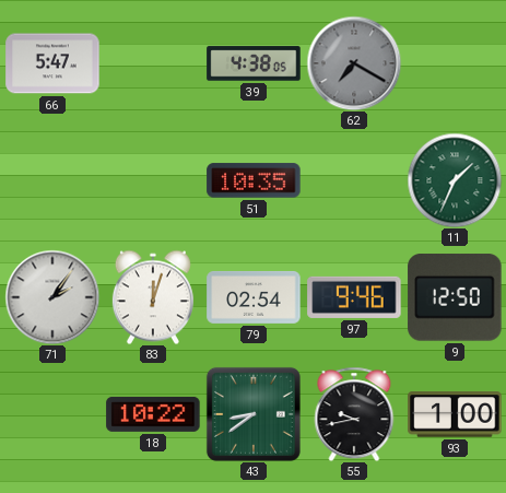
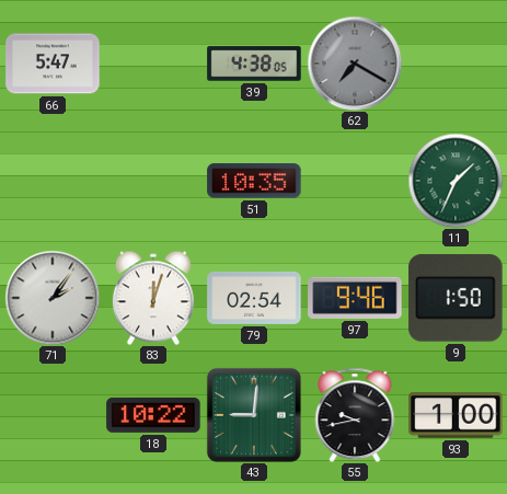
9: 12:50 -> 1:50 (456, 298)
43: 8:39 -> 9:01 (254, 415)
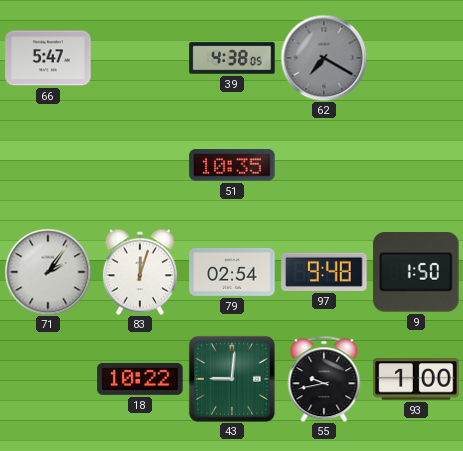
11: 1:34 -> none (456, 181)
97: 9:46 -> 9:48 (324, 272)
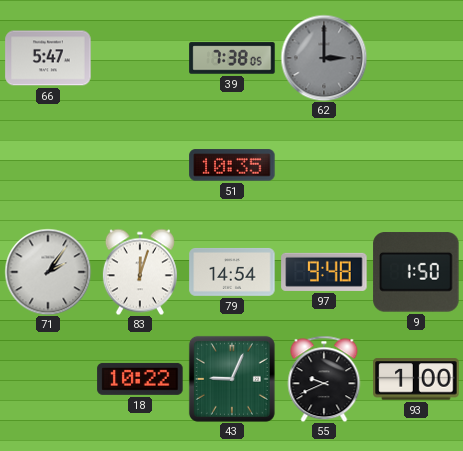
39: 4:38 -> 7:38 (232, 58)
62: 7:20 -> 3:00 (324, 58)
79: 02:54 -> 14:54 (232, 272)
43: 9:01 -> 9:04 (232, 379)
55: 9:43 -> 9:41 (324, 379)
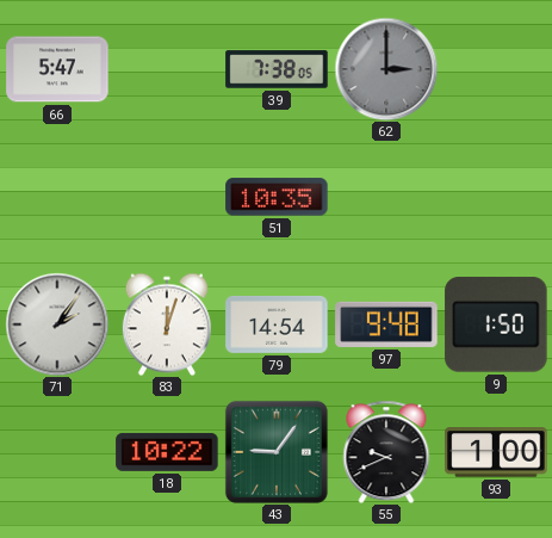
43: 9:04 -> 9:06 (277, 452)
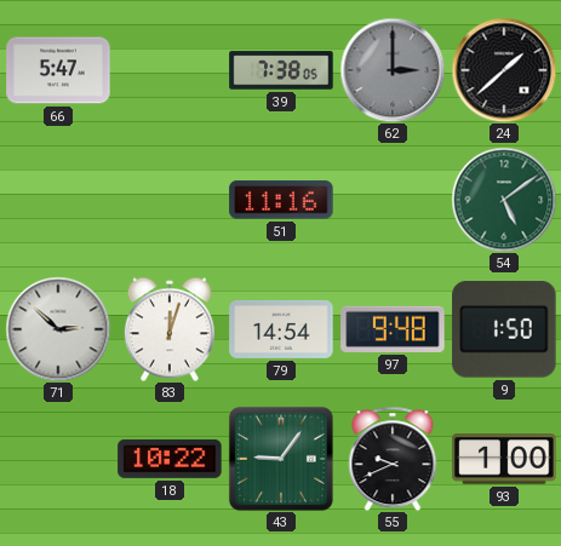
24: none -> 1:38 (504, 70)
51: 10:35 -> 11:16 (281, 200)
54: none -> 5:09 (504, 200)
71: 2:06 -> 2:52 (58, 329)
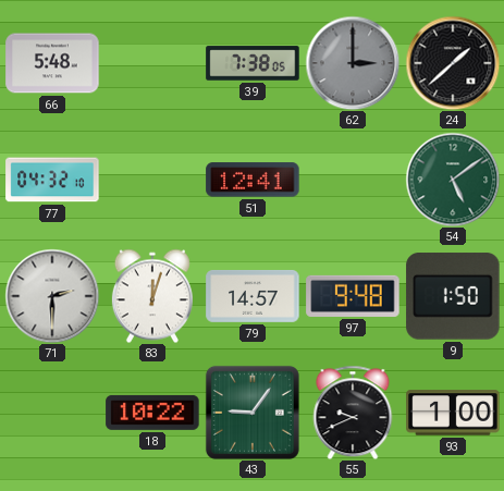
66: 5:47 -> 5:48 (52, 63)
77: none -> 04:32 (52, 180)
51: 11:16 -> 12:41 (253, 180)
71: 2:52 -> 2:30 (52, 296)
79: 14:54 -> 14:57 (253, 296)
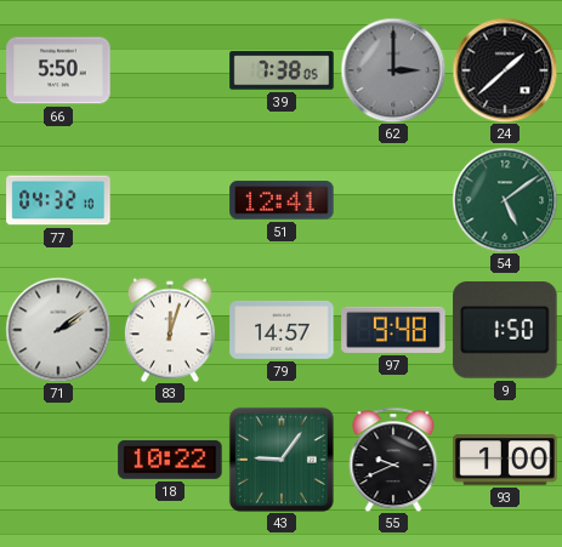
66: 5:48 -> 5:50 (58, 70)
71: 2:30 -> 2:09 (58, 330)
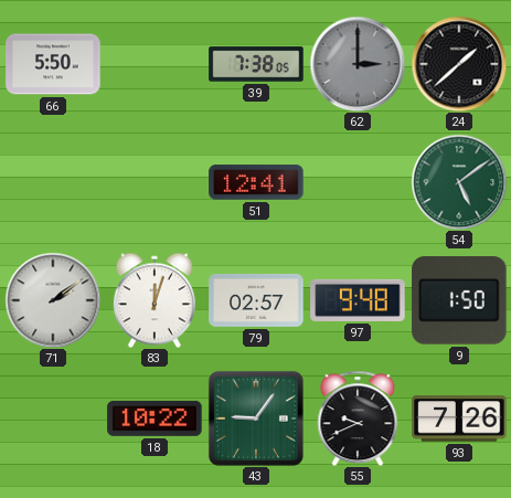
77: 04:32 -> none (58, 200)
79: 14:57 -> 02:57 (256, 300)
93: 1:00 -> 7:26 (459, 418)
